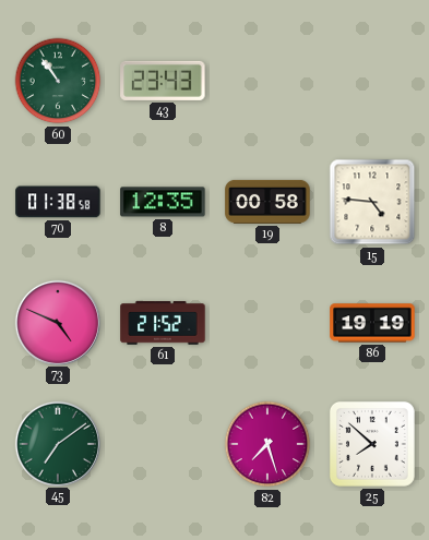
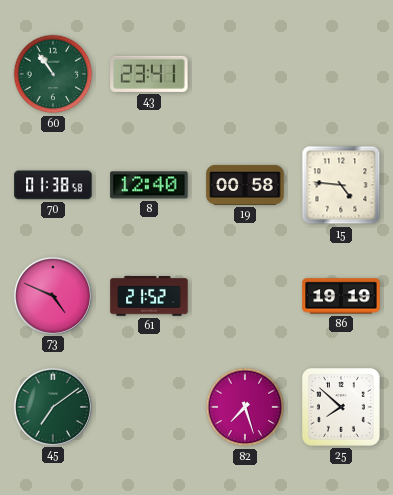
43: 23:43 -> 23:41 (149, 74)
8: 12:35 -> 12:40 (149, 185)
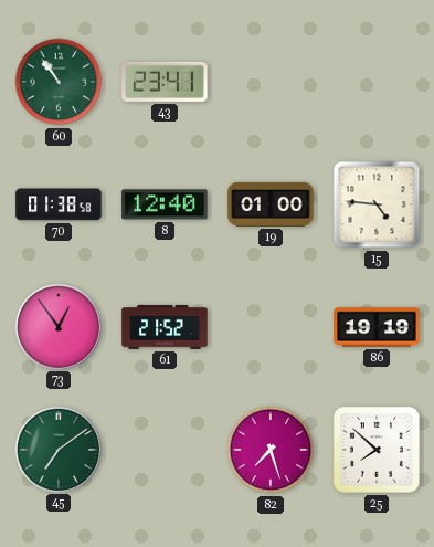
19: 00:58 -> 01:00 (271, 204)
73: 4:49 -> 12:54 (57, 326)
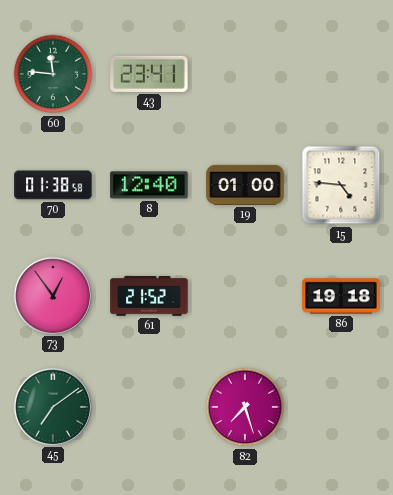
60: 10:54 -> 11:46 (53, 74)
86: 19:19 -> 19:18 (341, 296)
25: 7:52 -> none (377, 450)
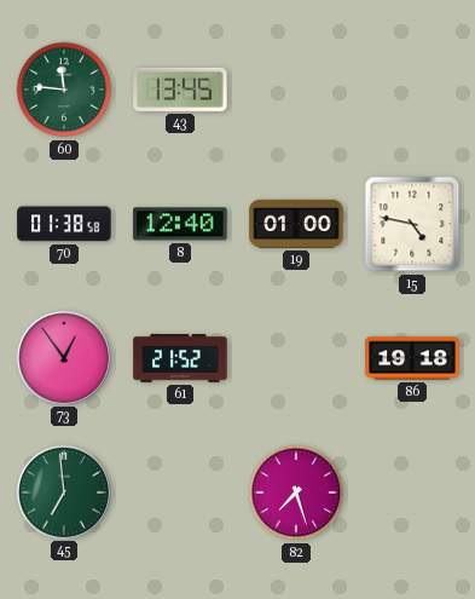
43: 23:41 -> 13:45 (180, 90)
15: 4:46 -> 4:47 (412, 224)
45: 7:09 -> 6:59 (63, 491)
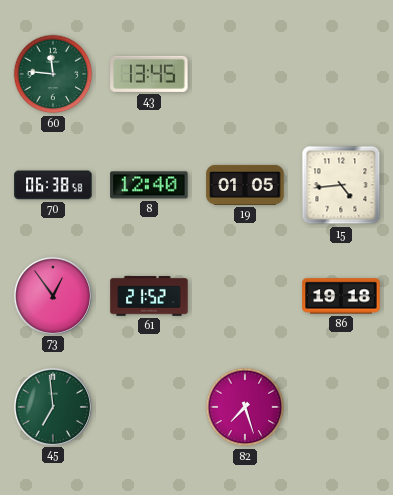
70: 01:38 -> 06:38 (53, 185)
19: 01:00 -> 01:05 (245, 185)
15: 4:47 -> 4:44 (341, 185)
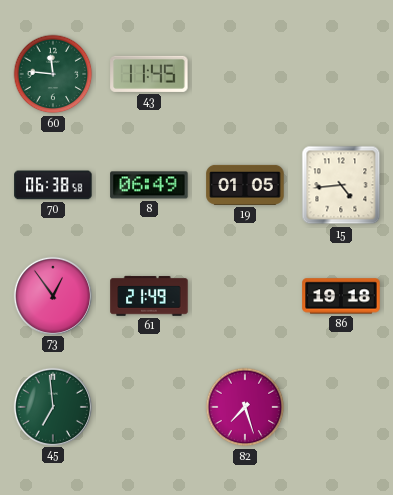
43: 13:45 -> 11:45 (149, 74)
8: 12:40 -> 06:49 (149, 185)
61: 21:52 -> 21:49 (149, 296)
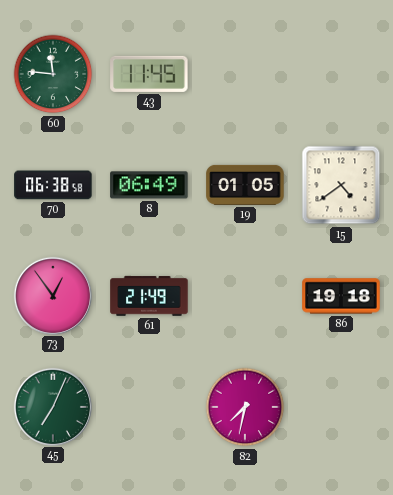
15: 4:44 -> 4:39 (341, 185)
45: 6:59 -> 7:04 (52, 406)
82: 7:27 -> 7:32 (245, 407)
